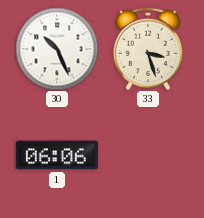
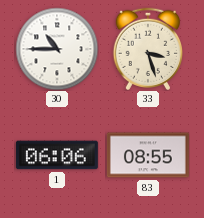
30: 10:26 -> 10:45 (57, 49)
83: none -> 08:55 (148, 155)
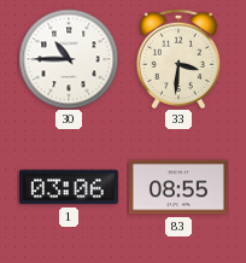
33: 3:27 -> 3:31 (177, 58)
1: 06:06 -> 03:06 (69, 187)
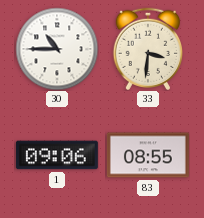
1: 03:06 -> 09:06 (57, 155)
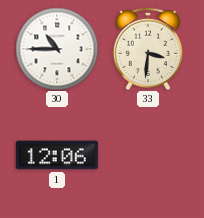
1: 09:06 -> 12:06 (57, 155)
83: 08:55 -> none (148, 155)
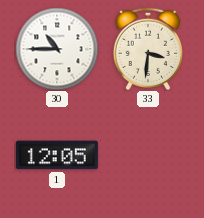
1: 12:06 -> 12:05 (57, 155)
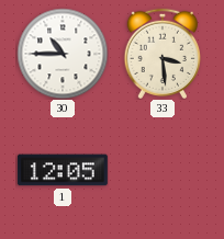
33: 3:31 -> 3:29 (161, 53)
